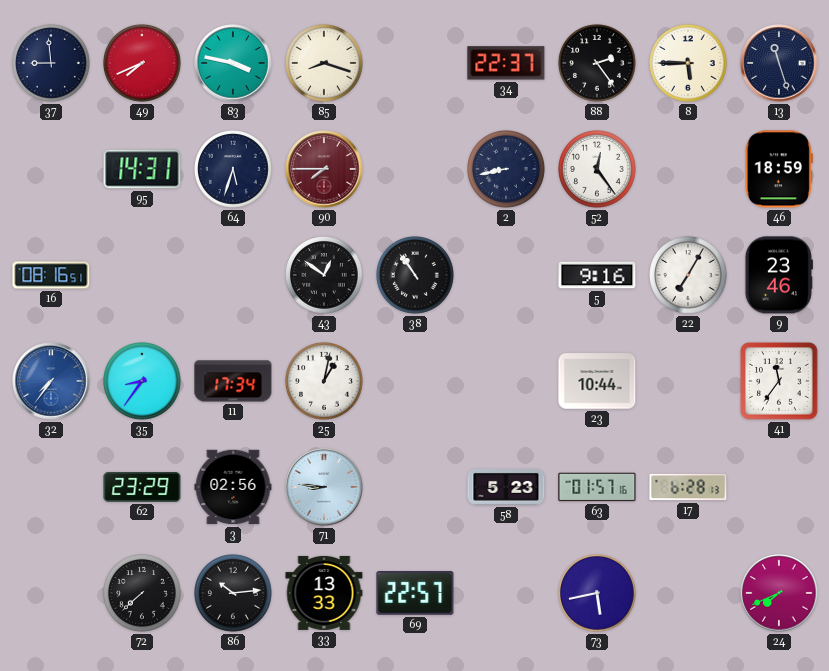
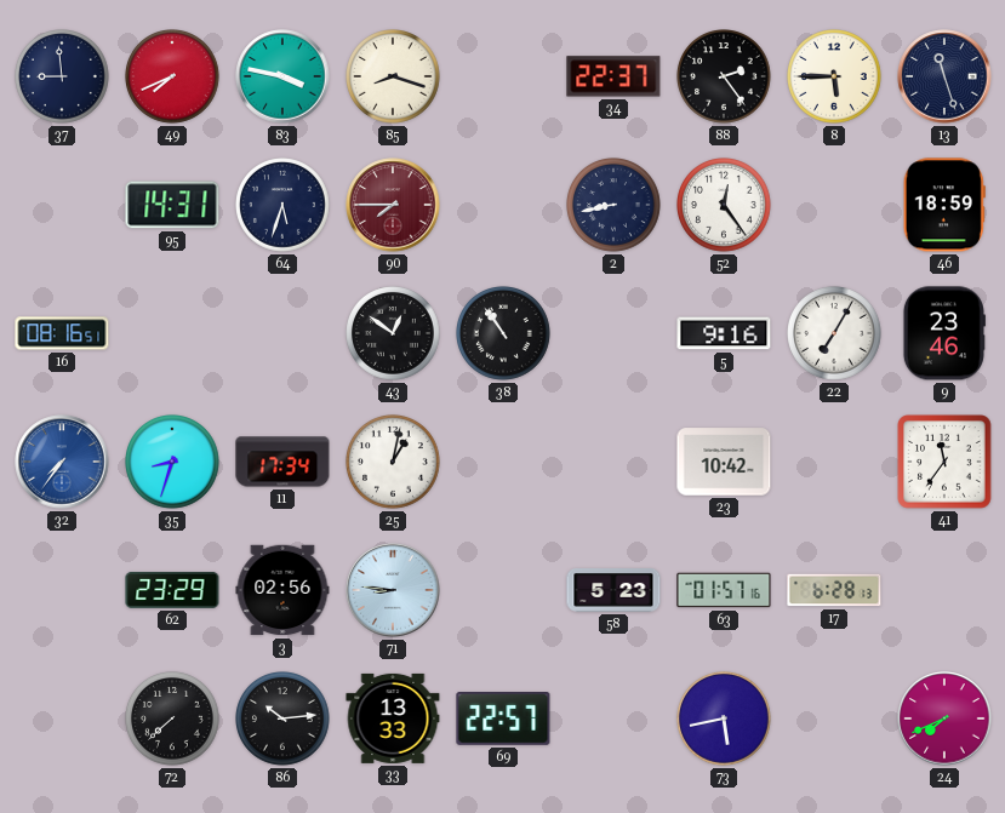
35: 8:36 -> 8:33 (173, 463)
23: 10:44 -> 10:42 (724, 462)
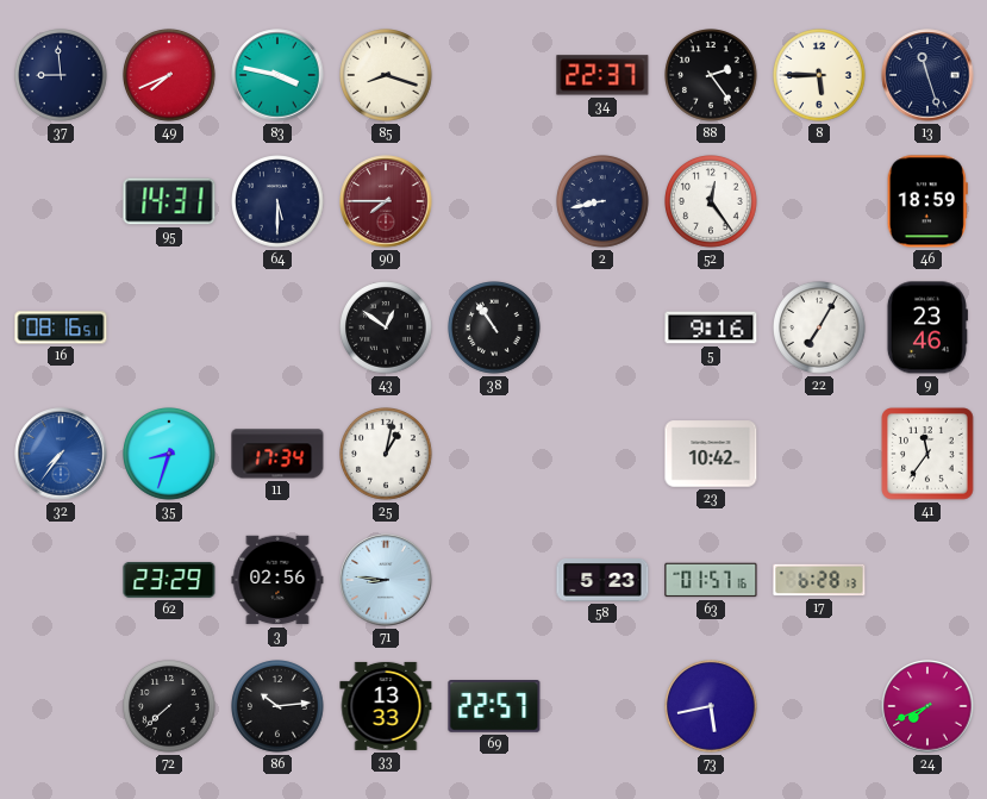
64: 5:33 -> 5:30 (279, 202)
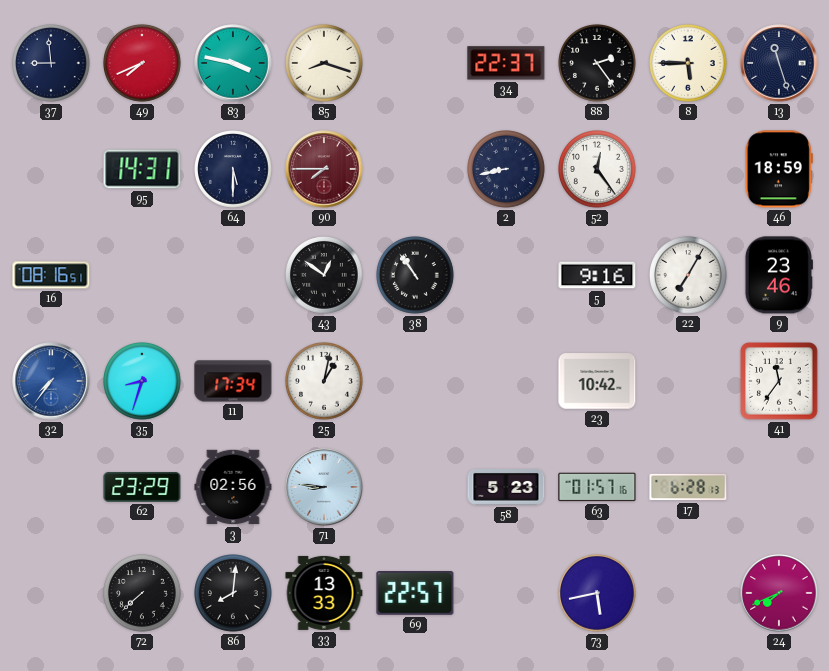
86: 10:14 -> 8:01 (234, 594)
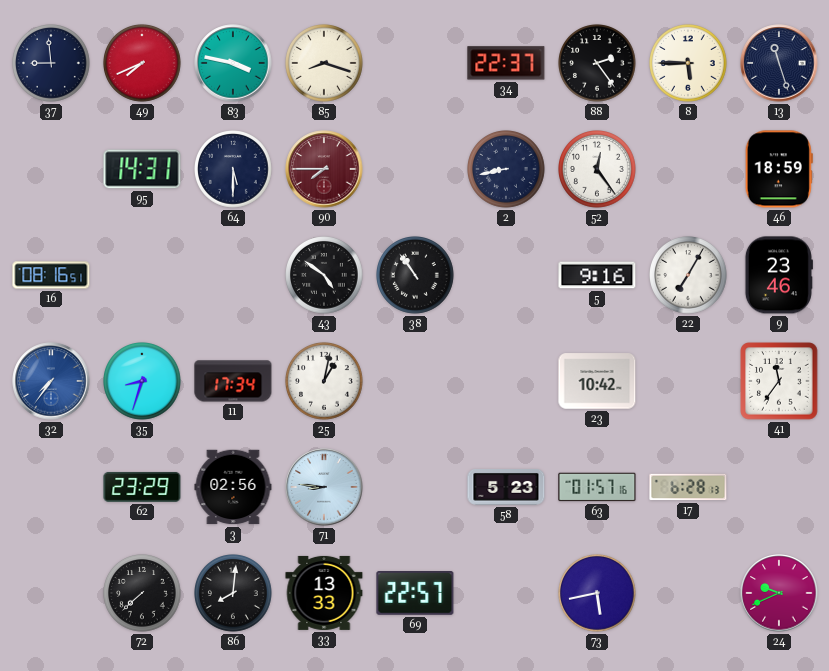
43: 12:51 -> 4:51 (325, 276)
24: 7:41 -> 9:41 (779, 593)
